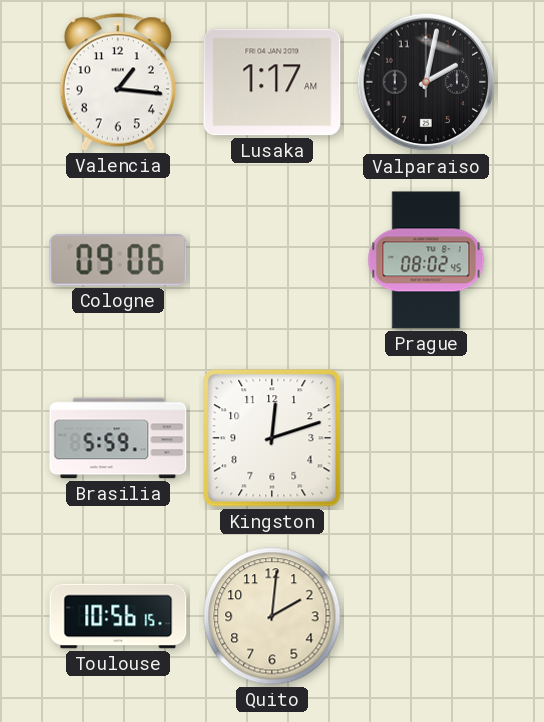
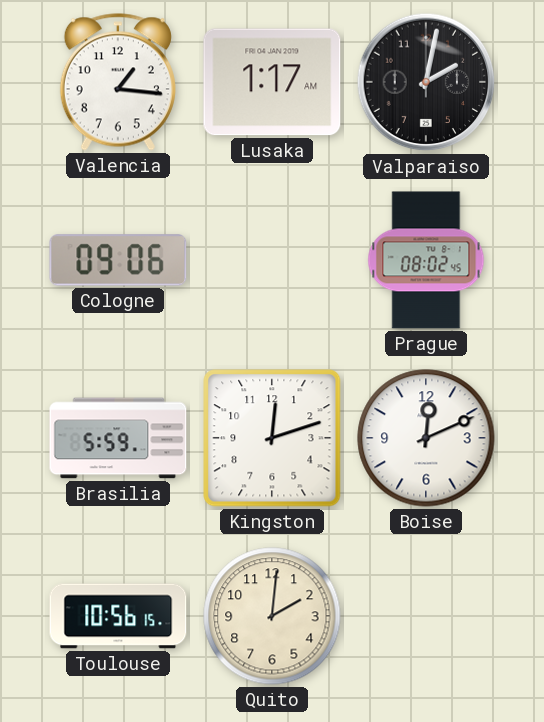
Boise: none -> 12:11 (426, 438)
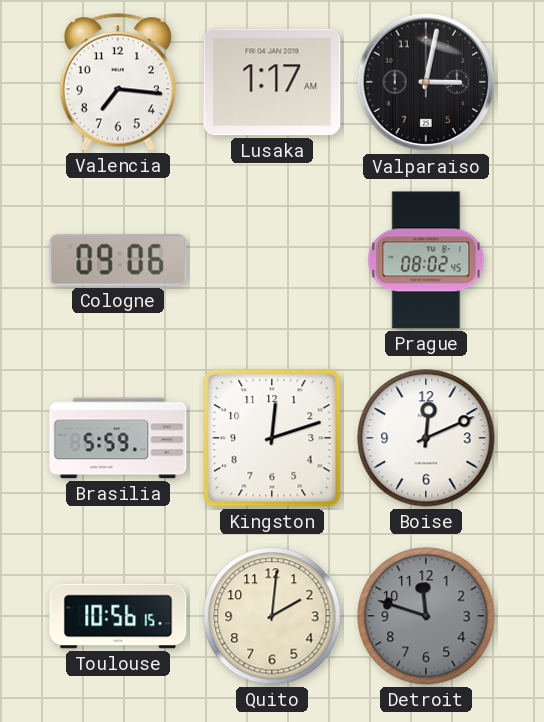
Valencia: 1:16 -> 7:16 (118, 82)
Valparaiso: 2:02 -> 3:02 (426, 82)
Detroit: none -> 11:48 (426, 616)
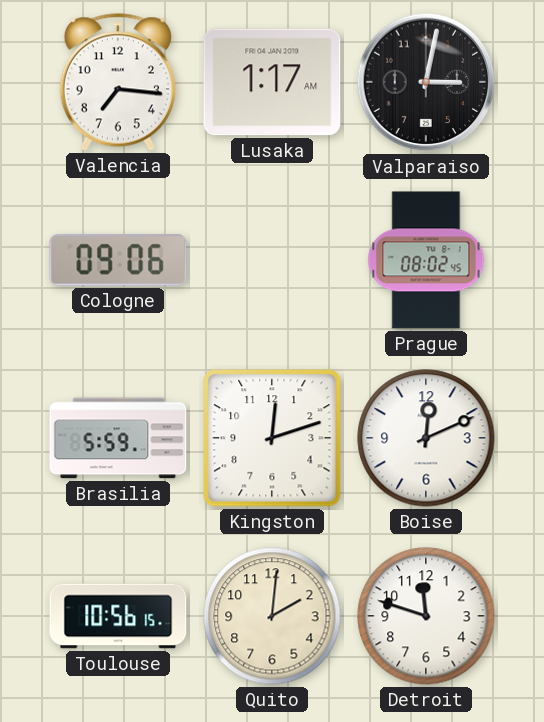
Detroit dial: grey -> white (426, 616)
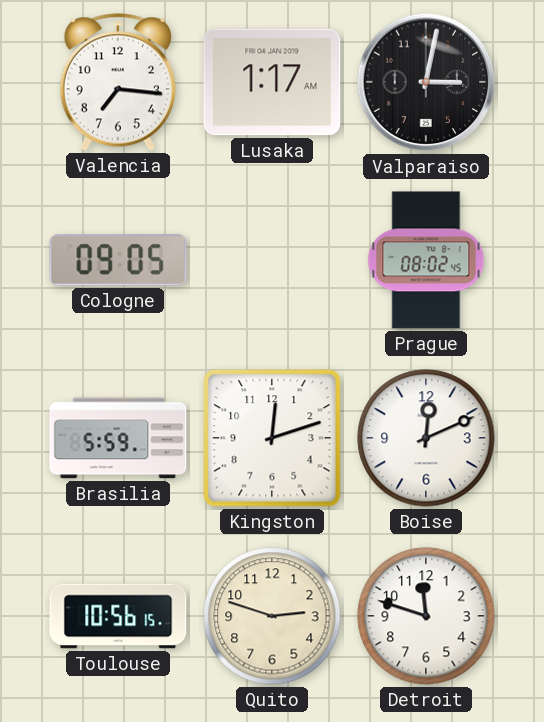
Cologne: 09:06 -> 09:05 (118, 260)
Quito: 2:01 -> 2:48 (272, 616)
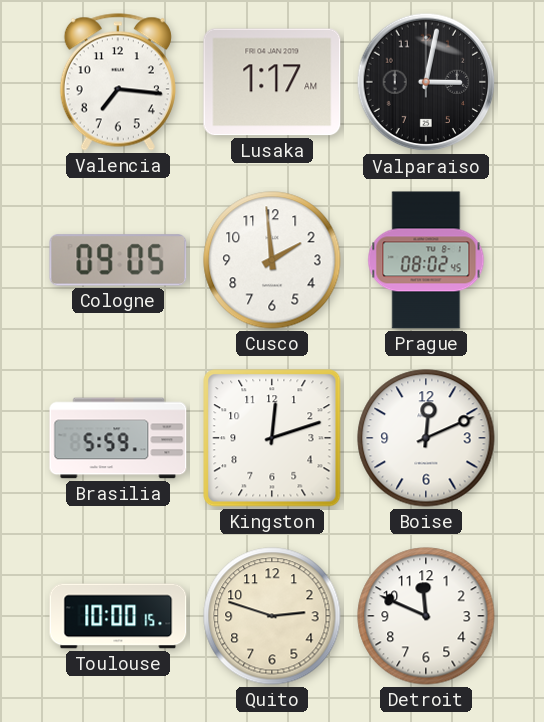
Cusco: none -> 1:59 (272, 260)
Toulouse: 10:56 -> 10:00 (118, 616)
Detroit: 11:48 -> 11:49 (426, 616)
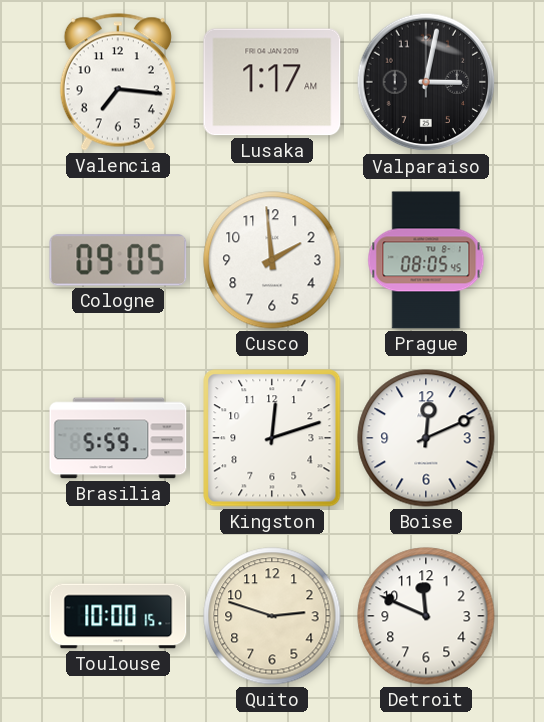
Prague: 08:02 -> 08:05 (426, 260)
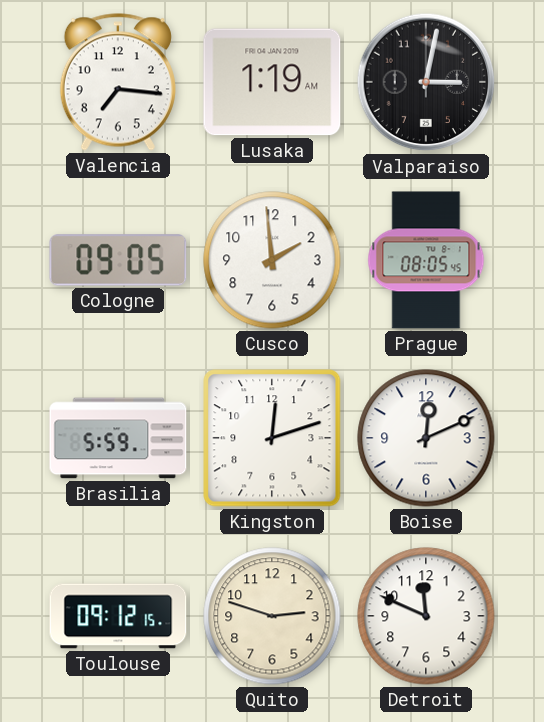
Lusaka: 1:17 -> 1:19 (272, 82)
Toulouse: 10:00 -> 09:12 (118, 616)
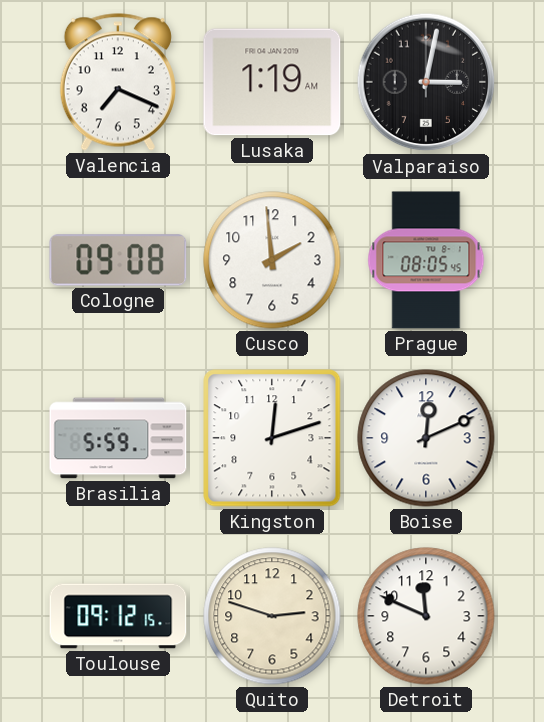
Valencia: 7:16 -> 7:19 (118, 82)
Cologne: 09:05 -> 09:08 (118, 260)
